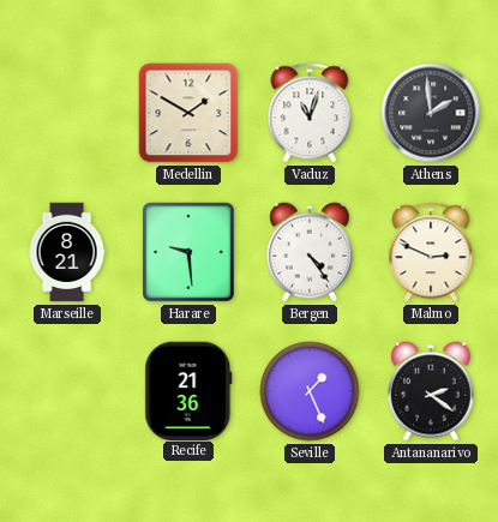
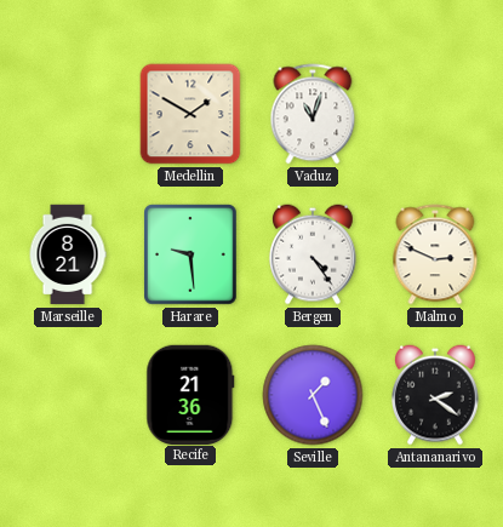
Athens: 1:59 -> none (431, 113)
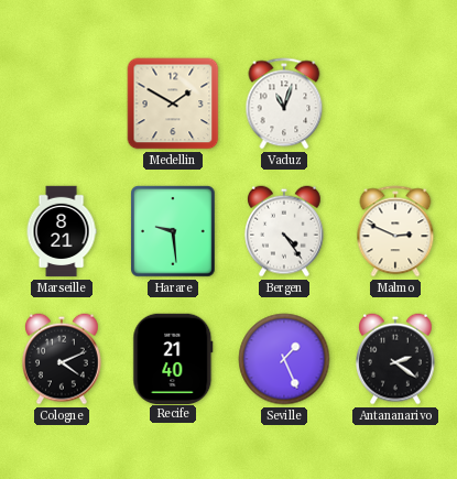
Cologne: none -> 4:11 (63, 359)
Recife: 21:36 -> 21:40 (173, 358)
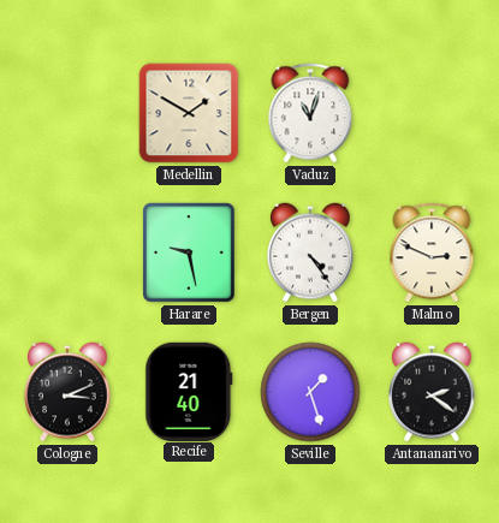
Marseille: 8:21 -> none (62, 231)
Harare: 9:29 -> 9:28 (189, 252)
Cologne: 4:11 -> 3:11 (69, 392)
Seville: 1:26 -> 1:27 (310, 392)
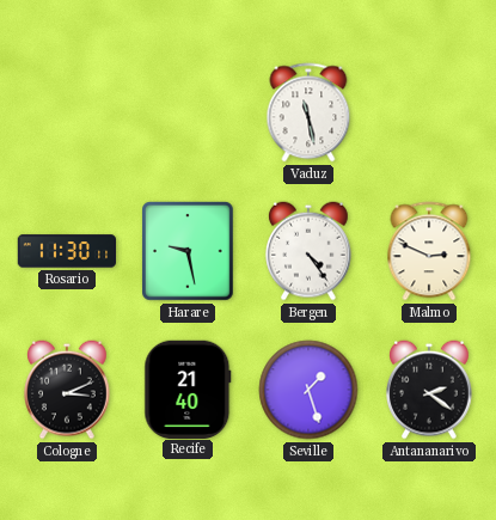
Medellin: 1:50 -> none (189, 113)
Vaduz: 11:03 -> 11:28 (308, 112)
Rosario: none -> 11:30 (67, 251)
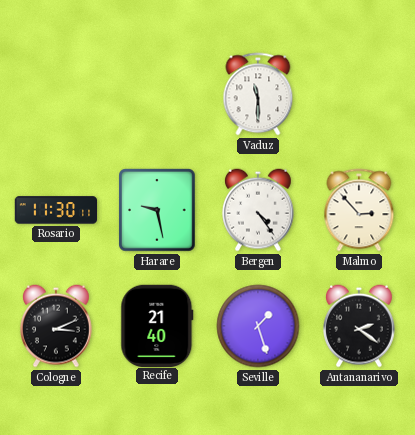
Vaduz: 11:28 -> 11:30 (258, 94)
Malmo: 2:49 -> 2:53 (359, 210)
